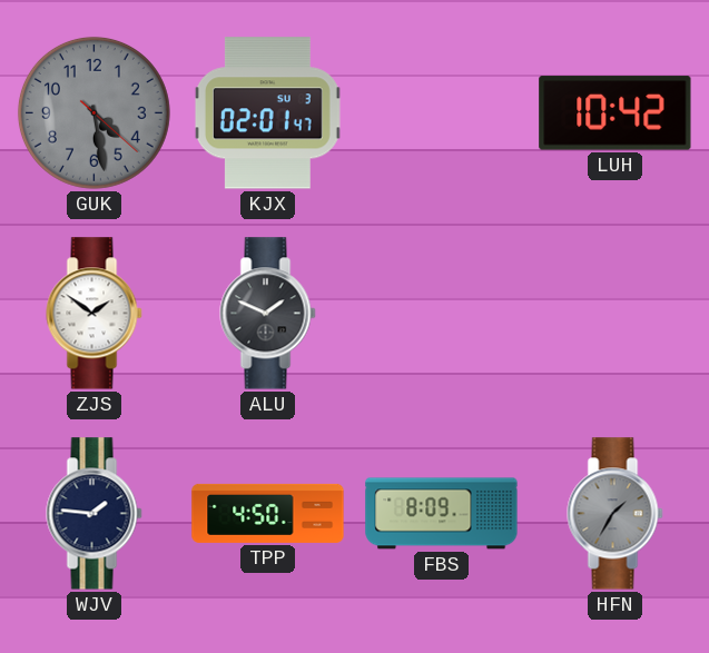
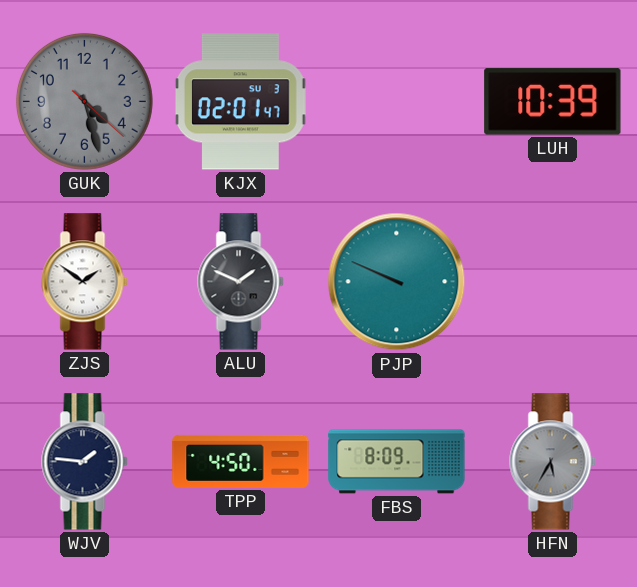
GUK: 4:28 -> 4:27 (84, 101)
LUH: 10:42 -> 10:39 (553, 102)
PJP: none -> 9:49 (397, 282)
HFN: 1:35 -> 5:35 (553, 462)
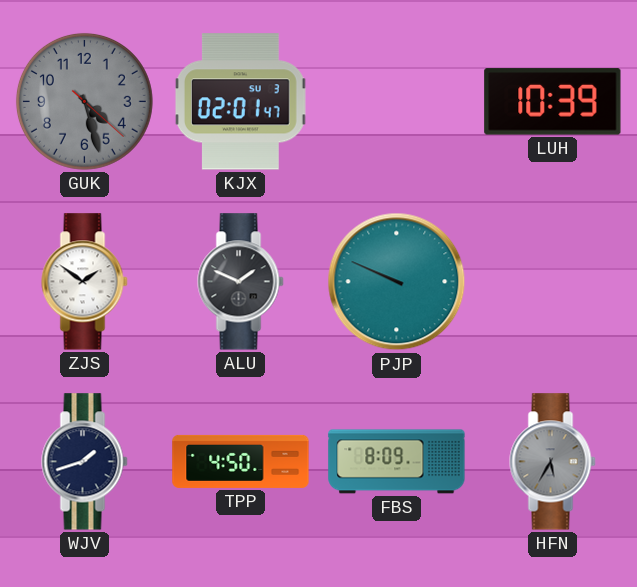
WJV: 1:46 -> 1:42 (85, 462)
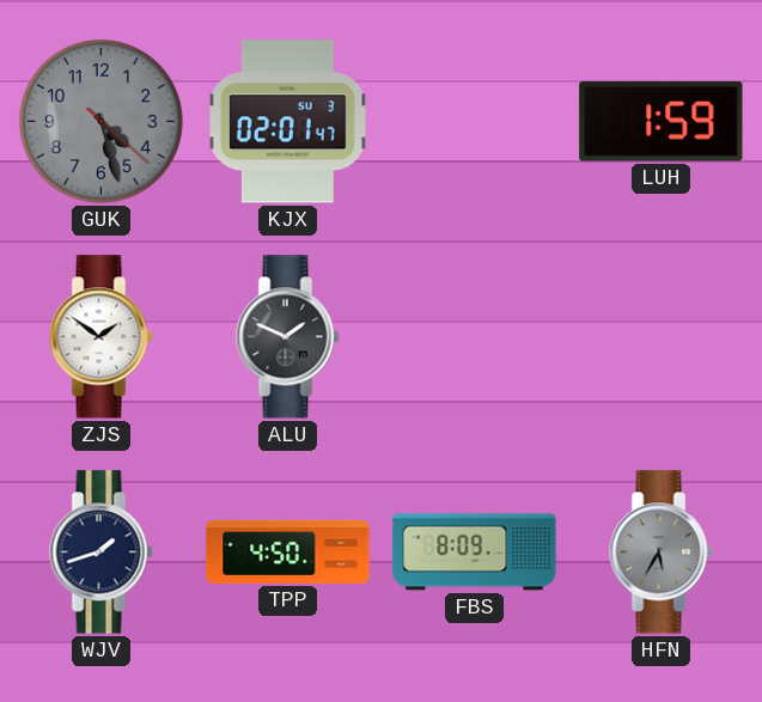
LUH: 10:39 -> 1:59 (662, 122)
PJP: 9:49 -> none (397, 282)
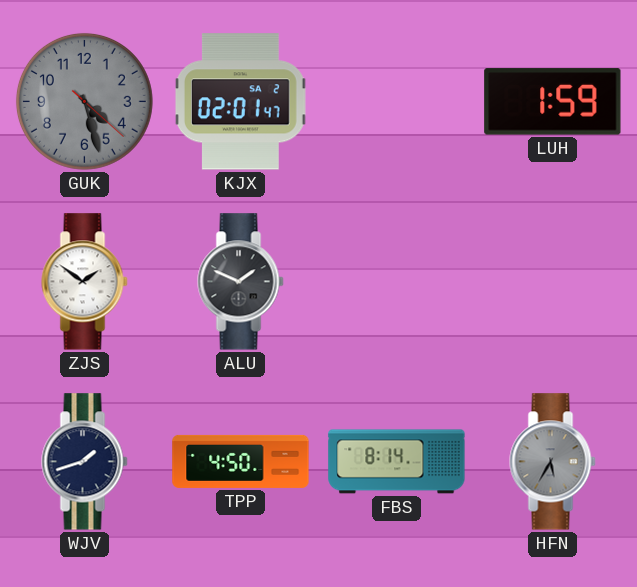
KJX date: SU 3 -> SA 2 (240, 102)
FBS: 8:09 -> 8:14 (397, 462)
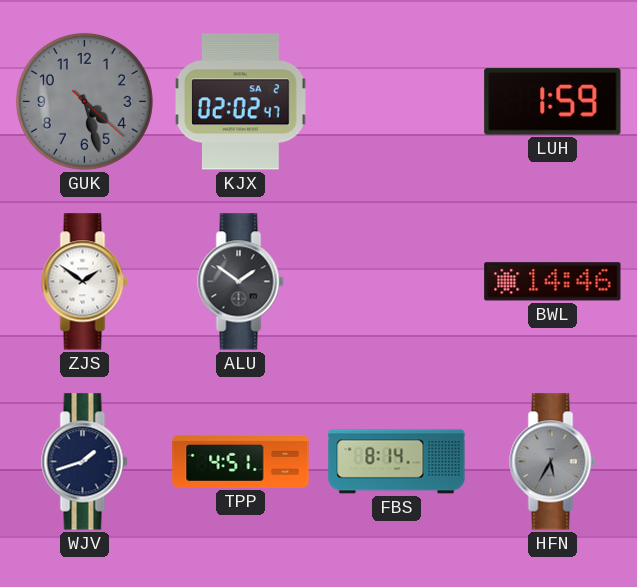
KJX: 02:01 -> 02:02 (240, 102)
ALU: 1:49 -> 1:51 (241, 282)
BWL: none -> 14:46 (553, 282)
TPP: 4:50 -> 4:51 (241, 461)
